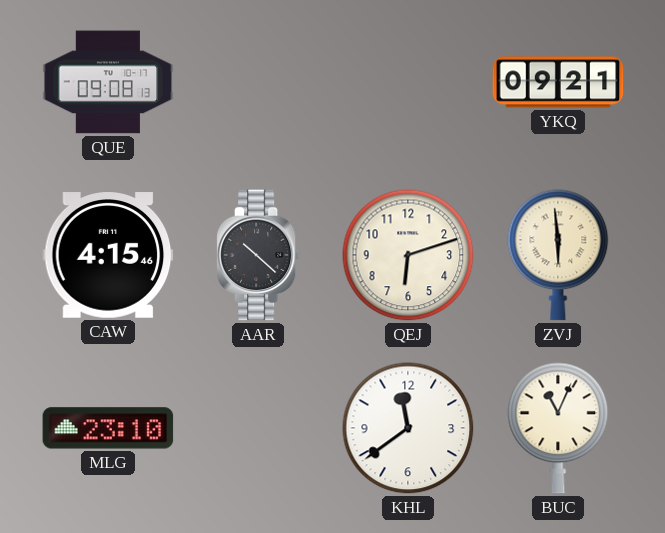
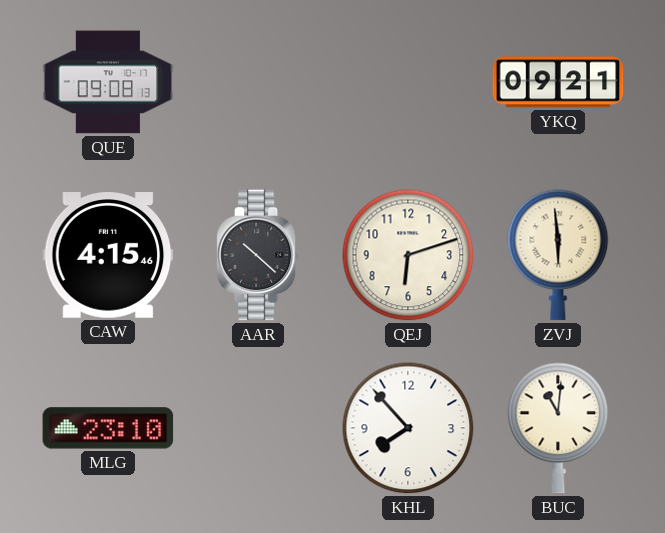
KHL: 11:39 -> 7:53 (408, 428)
BUC: 11:04 -> 11:01 (558, 428)
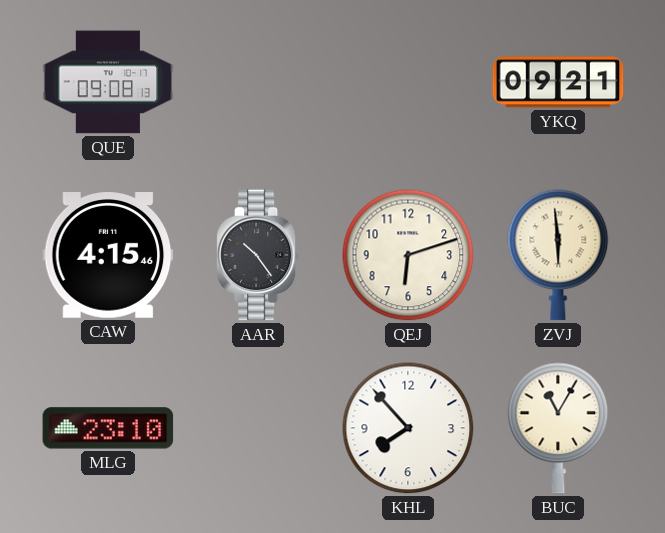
AAR: 10:22 -> 10:24 (258, 255)
BUC: 11:01 -> 11:05 (558, 428)
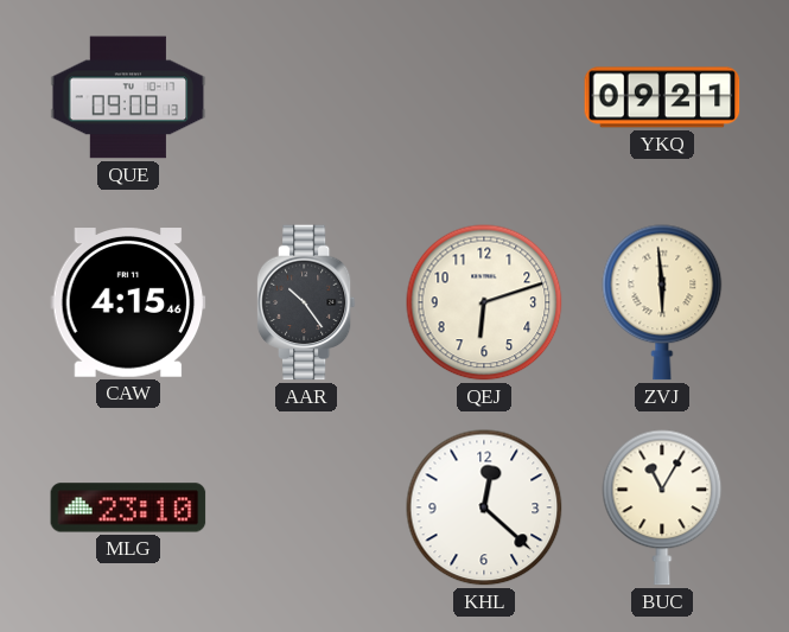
KHL: 7:53 -> 12:22 (484, 507)
